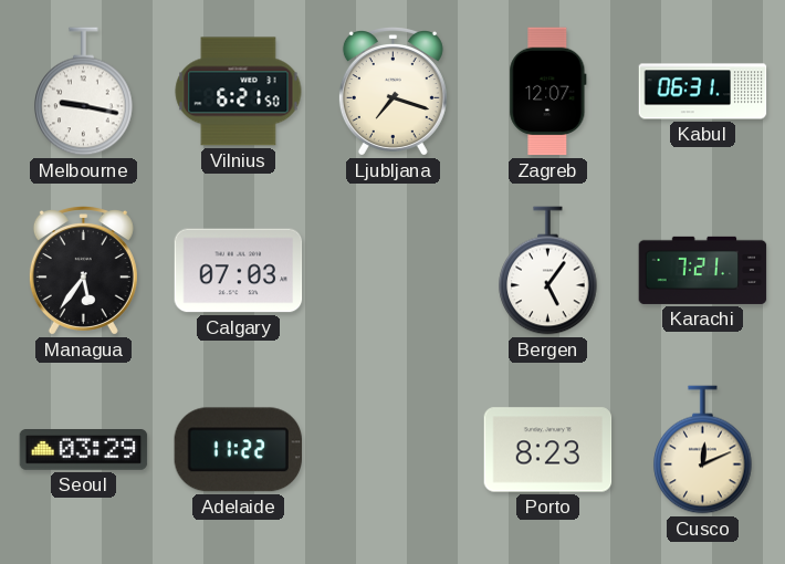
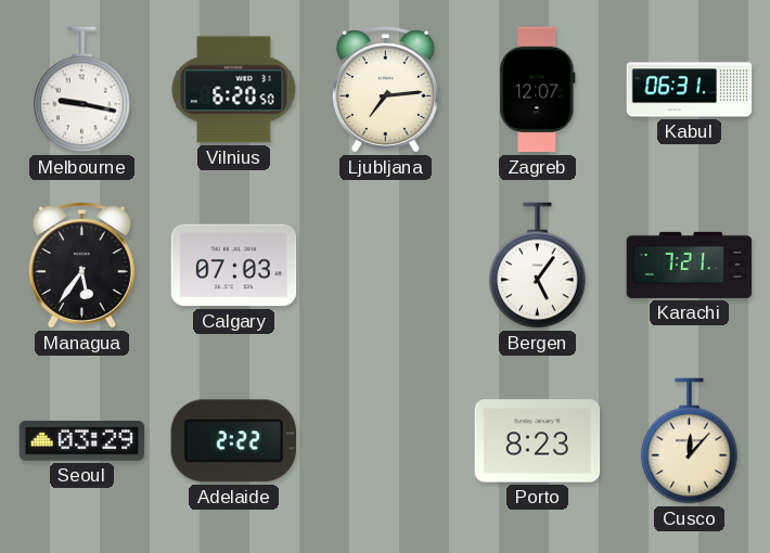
Vilnius: 6:21 -> 6:20 (234, 90)
Ljubljana: 7:18 -> 7:14 (385, 90)
Adelaide: 11:22 -> 2:22 (233, 441)
Cusco: 12:11 -> 12:07 (690, 441)
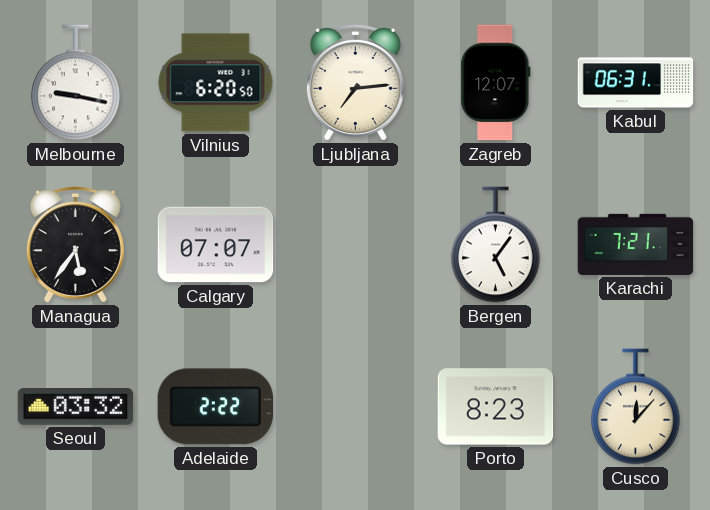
Calgary: 07:03 -> 07:07 (216, 245)
Seoul: 03:29 -> 03:32 (76, 407)
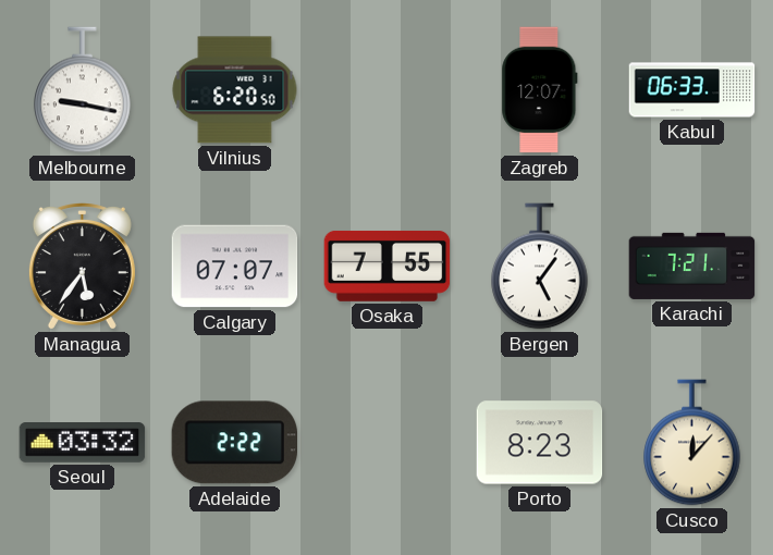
Ljubljana: 7:14 -> none (355, 83)
Kabul: 06:31 -> 06:33 (692, 90)
Osaka: none -> 7:55 (388, 266)
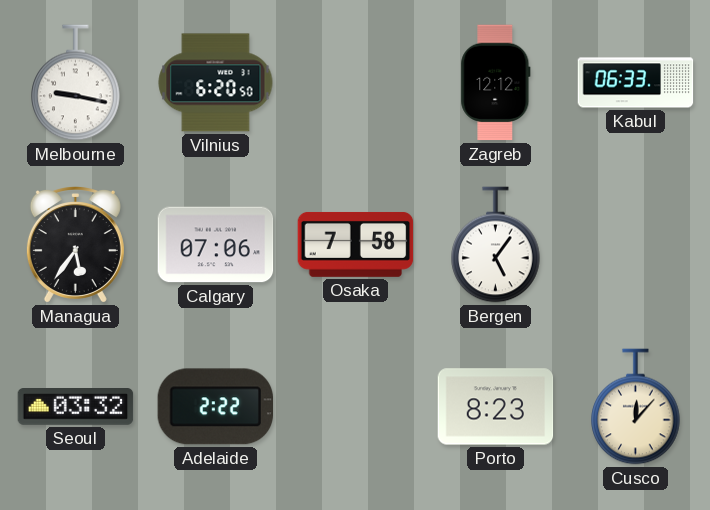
Zagreb: 12:07 -> 12:12 (496, 83)
Calgary: 07:07 -> 07:06 (216, 245)
Osaka: 7:55 -> 7:58 (356, 244)
Karachi: 7:21 -> none (692, 266)
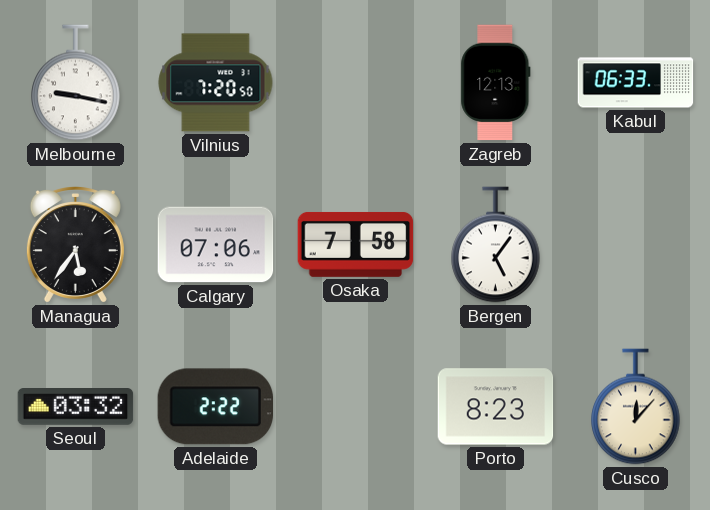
Vilnius: 6:20 -> 7:20 (216, 83)
Zagreb: 12:12 -> 12:13 (496, 83)
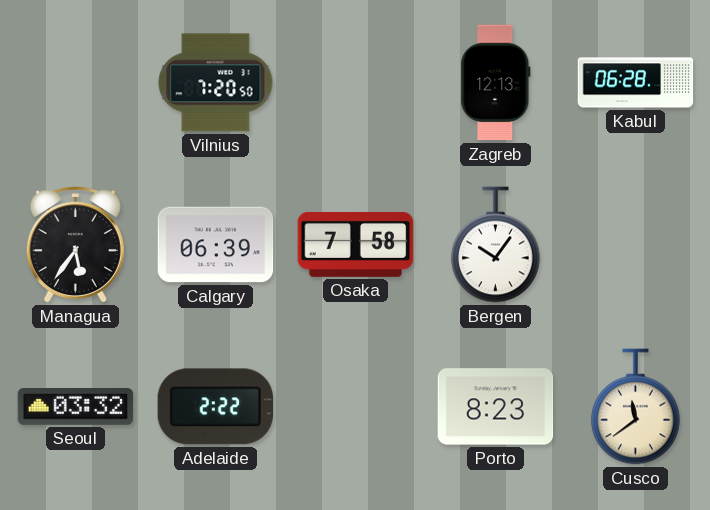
Melbourne: 9:17 -> none (76, 83)
Kabul: 06:33 -> 06:28 (636, 83)
Calgary: 07:06 -> 06:39 (216, 245)
Bergen: 5:06 -> 10:06 (496, 245)
Cusco: 12:07 -> 11:39 (636, 407)
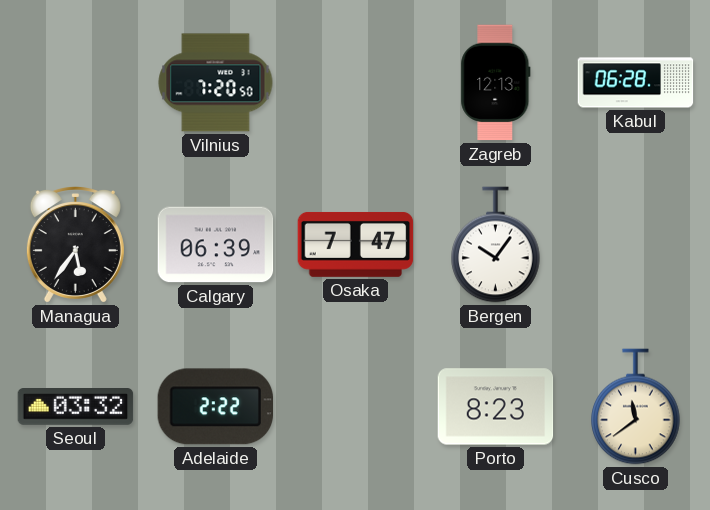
Osaka: 7:58 -> 7:47 (356, 244)
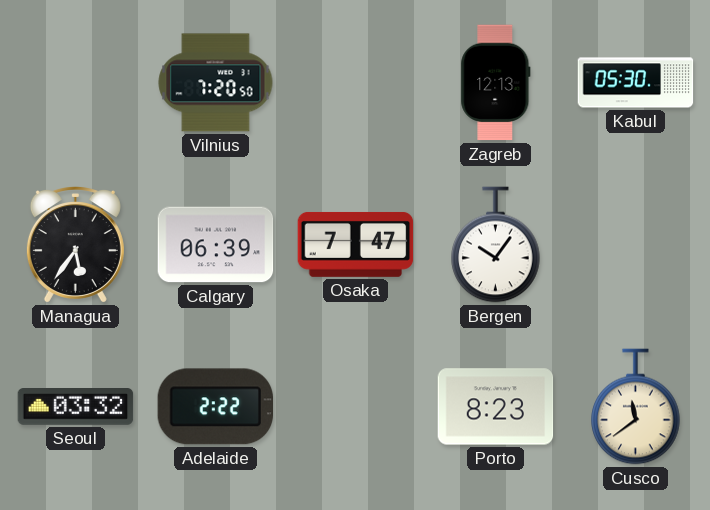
Kabul: 06:28 -> 05:30 (636, 83)
